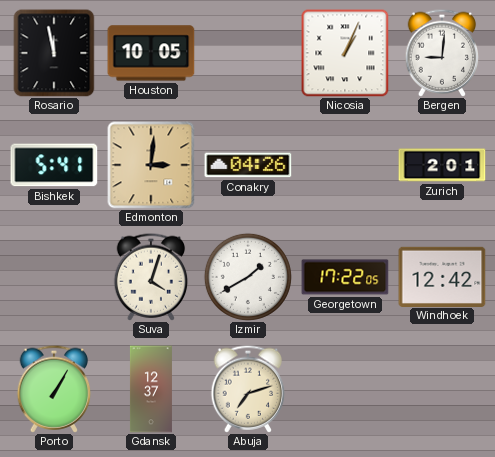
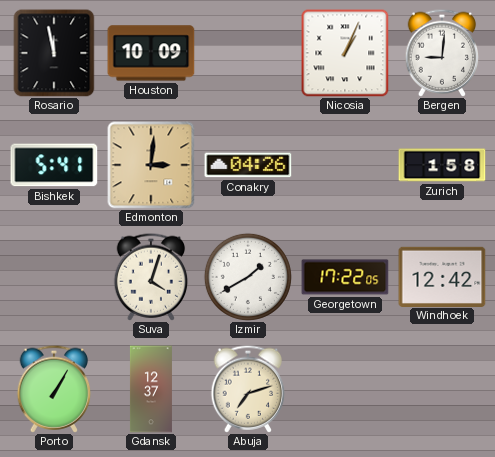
Houston: 10:05 -> 10:09 (151, 53)
Zurich: 2:01 -> 1:58 (442, 165)
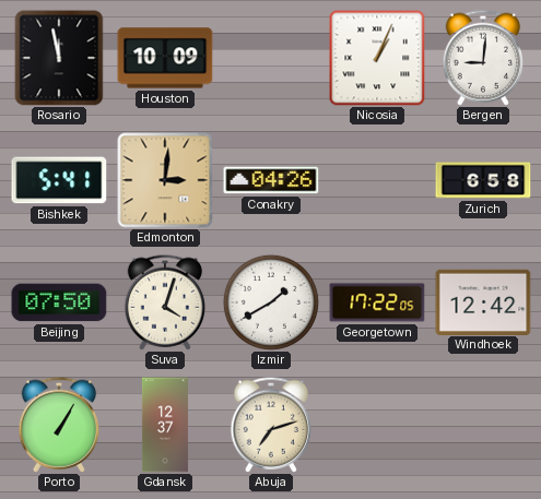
Zurich: 1:58 -> 6:58 (483, 180)
Beijing: none -> 07:50 (59, 302)
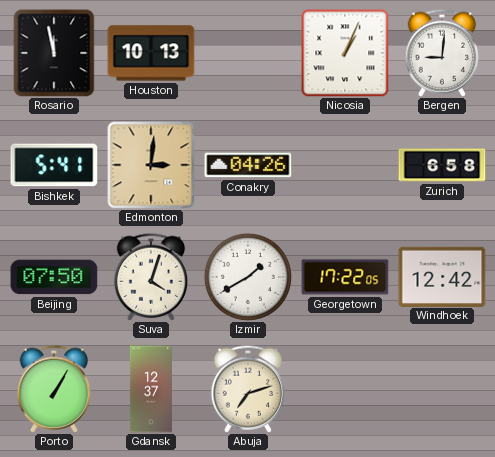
Houston: 10:09 -> 10:13 (151, 53)
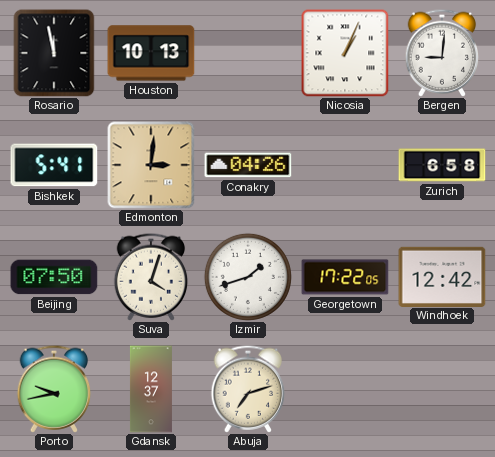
Izmir: 1:40 -> 1:42 (248, 277)
Porto: 1:05 -> 9:43 (54, 389)
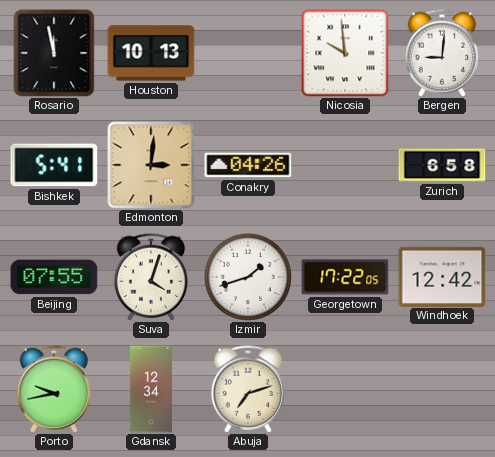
Nicosia: 1:04 -> 9:59 (345, 53)
Beijing: 07:50 -> 07:55 (54, 277)
Gdansk: 12:37 -> 12:34 (151, 389)
